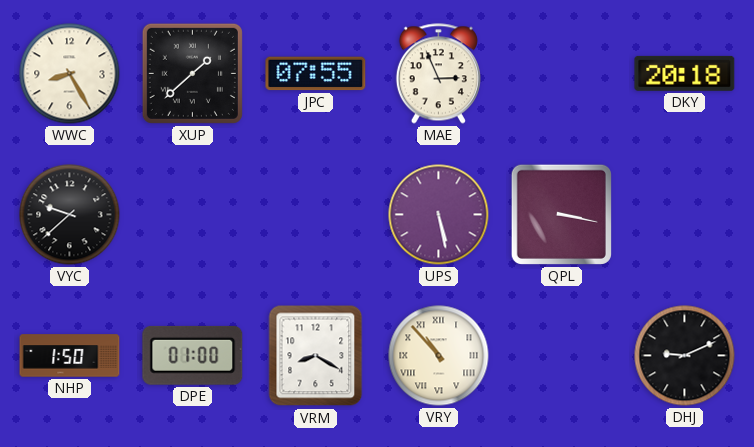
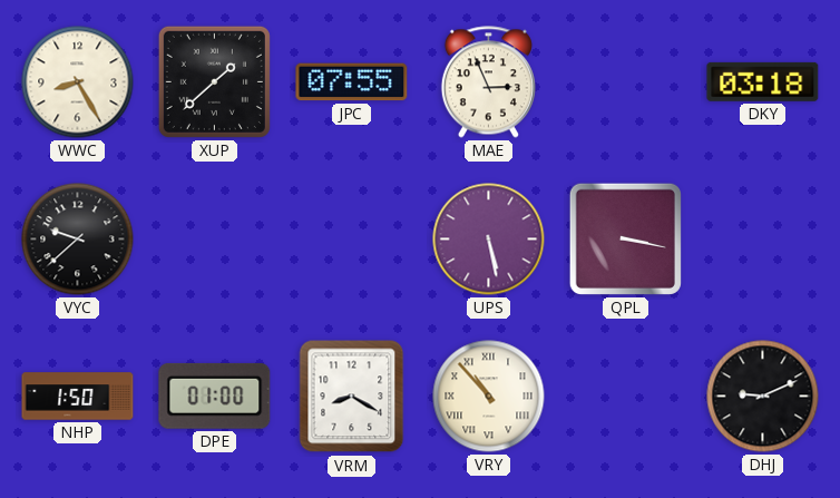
DKY: 20:18 -> 03:18 (763, 81)
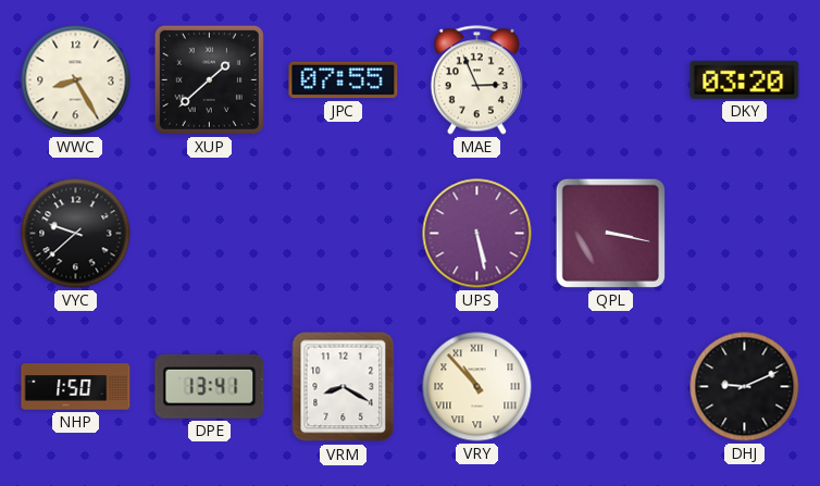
DKY: 03:18 -> 03:20 (745, 79)
DPE: 01:00 -> 13:41 (210, 386)
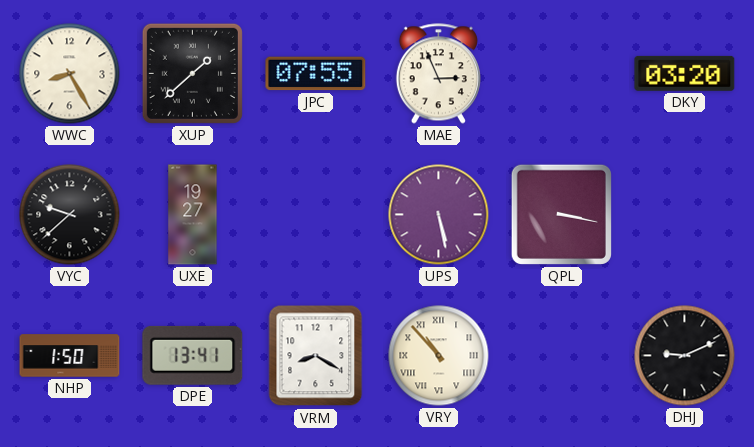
UXE: none -> 19:27 (193, 215)
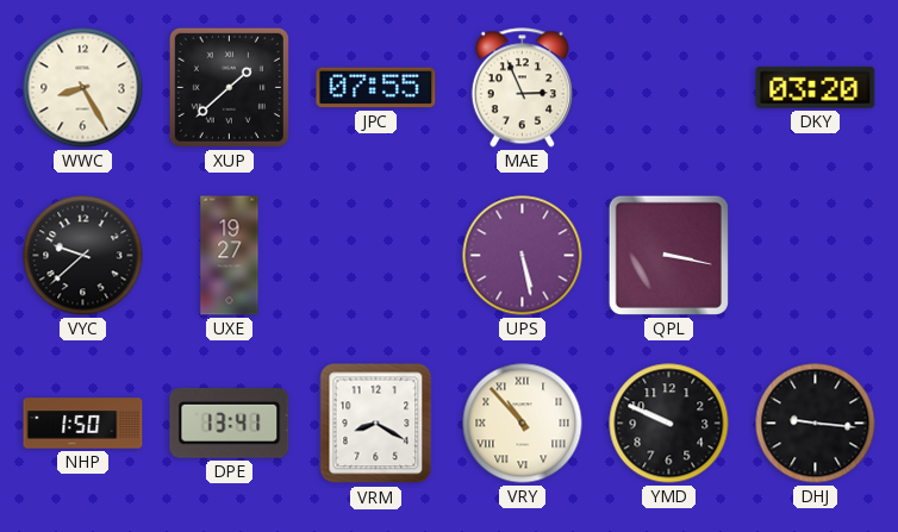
YMD: none -> 9:49 (669, 424)
DHJ: 9:11 -> 9:16 (816, 424)
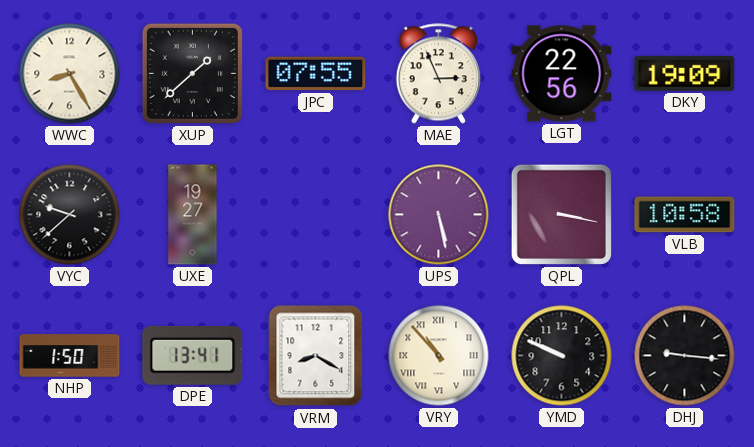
LGT: none -> 22:56 (562, 74)
DKY: 03:20 -> 19:09 (685, 73)
VLB: none -> 10:58 (685, 215)
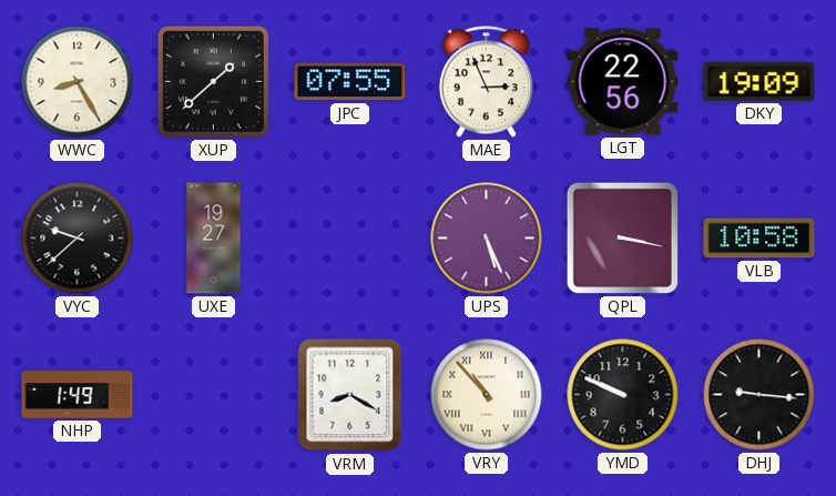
UPS: 5:28 -> 5:26 (487, 239)
NHP: 1:50 -> 1:49 (78, 395)
DPE: 13:41 -> none (193, 355)
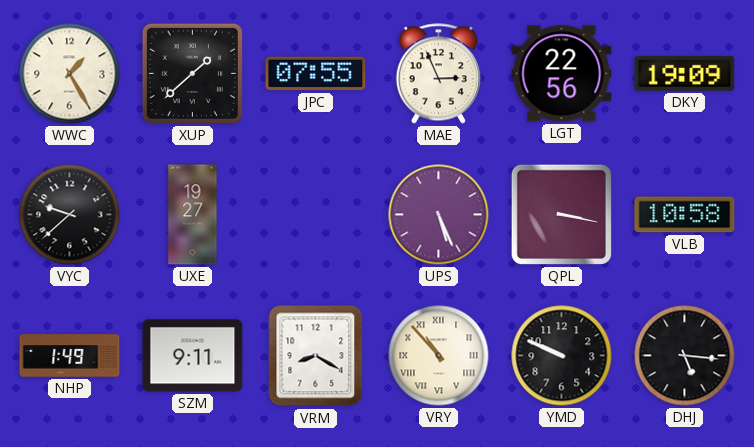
WWC: 8:25 -> 1:25 (70, 74)
SZM: none -> 9:11 (193, 356)
DHJ: 9:16 -> 5:16 (685, 356)
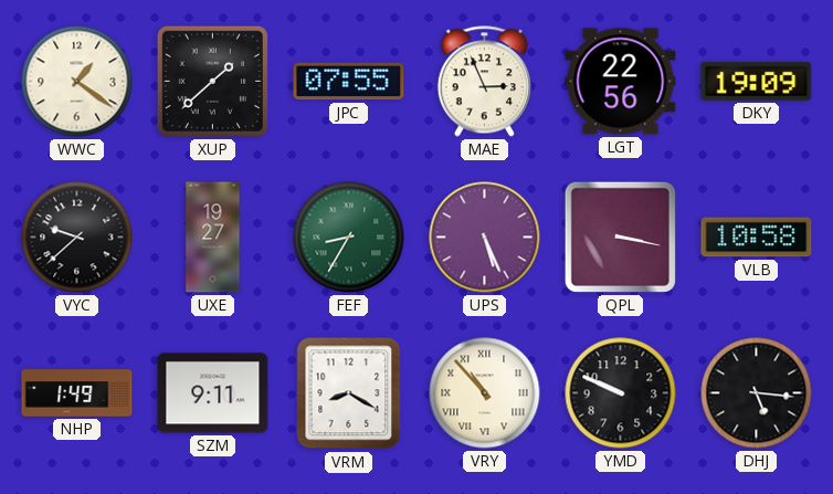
WWC: 1:25 -> 1:21 (77, 82)
FEF: none -> 8:35 (349, 238)
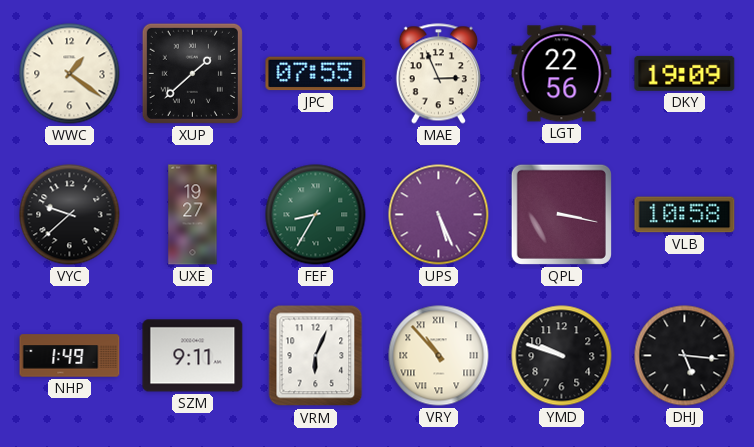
VRM: 8:20 -> 6:04 (316, 356)
YMD: 9:49 -> 9:48 (562, 356)
